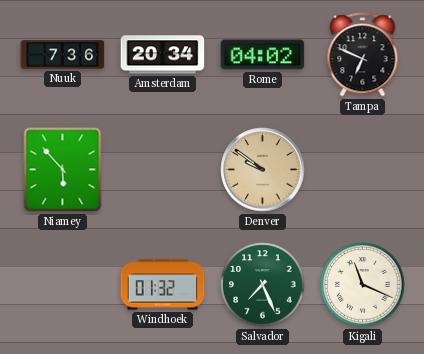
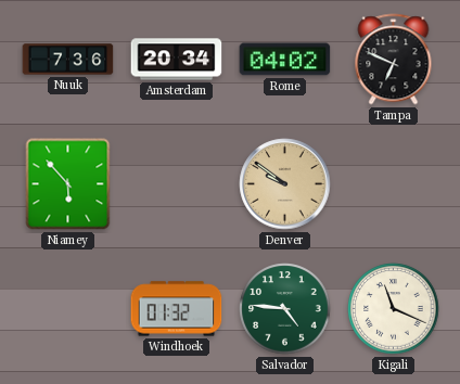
Salvador: 7:26 -> 4:46 (285, 309)
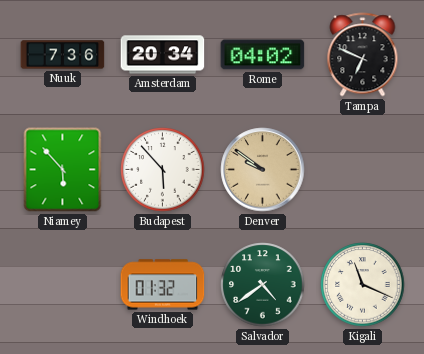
Budapest: none -> 5:53 (163, 170)
Salvador: 4:46 -> 4:39 (263, 285)
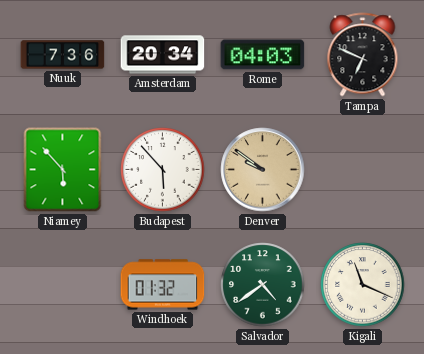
Rome: 04:02 -> 04:03 (263, 55)
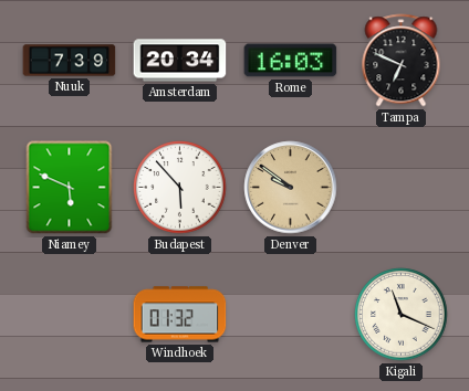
Nuuk: 7:36 -> 7:39 (70, 61)
Rome: 04:03 -> 16:03 (291, 61)
Niamey: 5:53 -> 5:49 (70, 188)
Salvador: 4:39 -> none (263, 285)
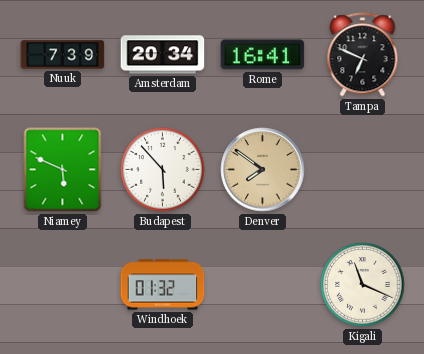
Rome: 16:03 -> 16:41 (263, 55)
Denver: 9:51 -> 7:51 (263, 170)
